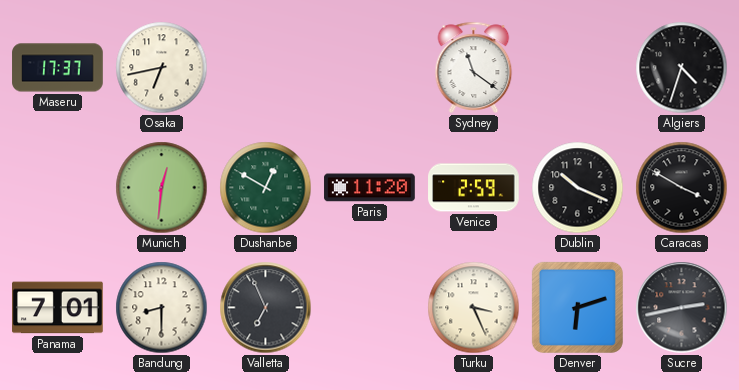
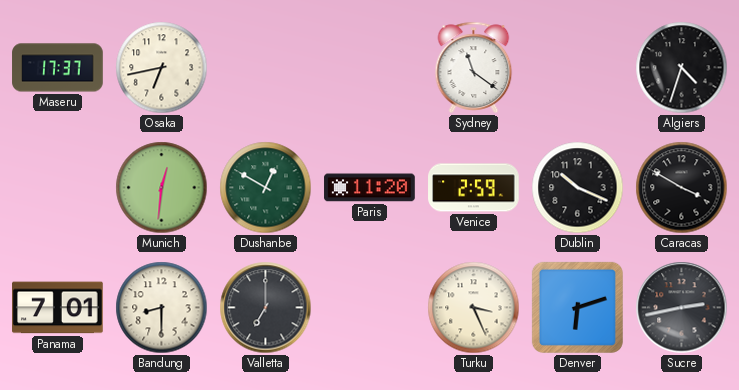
Valletta: 6:56 -> 7:00 (266, 308)
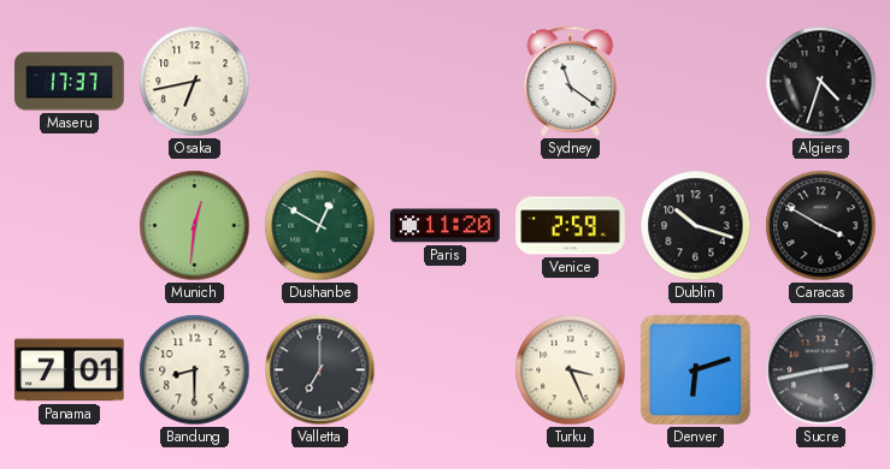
Dublin: 10:19 -> 10:18 (696, 226)
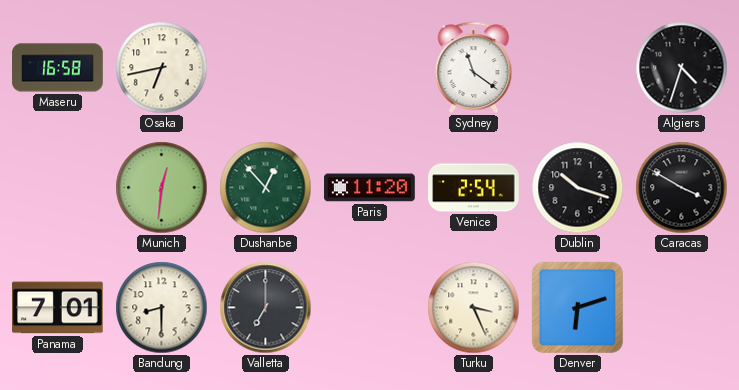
Maseru: 17:37 -> 16:58 (58, 68)
Dushanbe: 12:50 -> 12:53 (266, 188)
Venice: 2:59 -> 2:54 (474, 188)
Sucre: 2:43 -> none (821, 370)
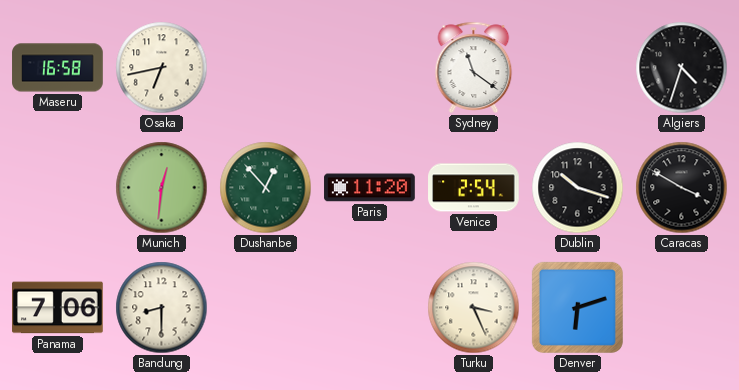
Panama: 7:01 -> 7:06 (58, 308)
Valletta: 7:00 -> none (266, 308)
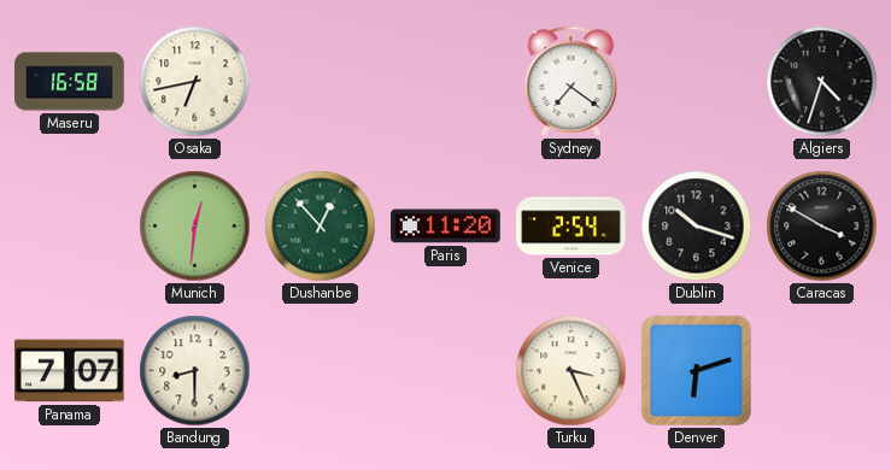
Sydney: 11:21 -> 7:21 (571, 81)
Panama: 7:06 -> 7:07 (70, 371)
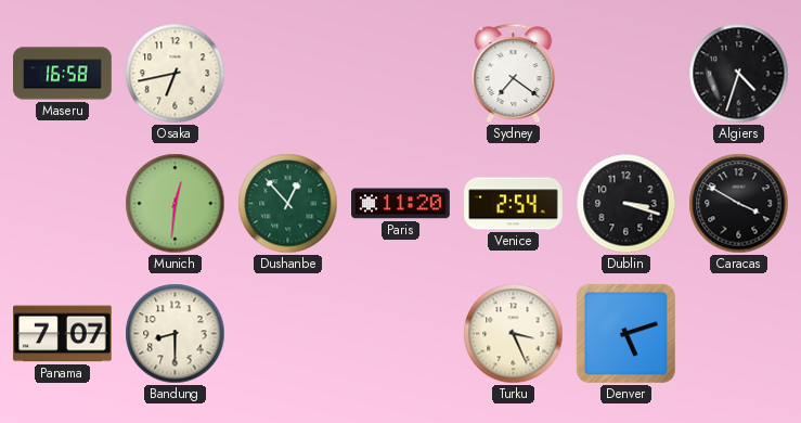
Dublin: 10:18 -> 3:18 (626, 204)
Denver: 6:12 -> 5:12 (625, 333)
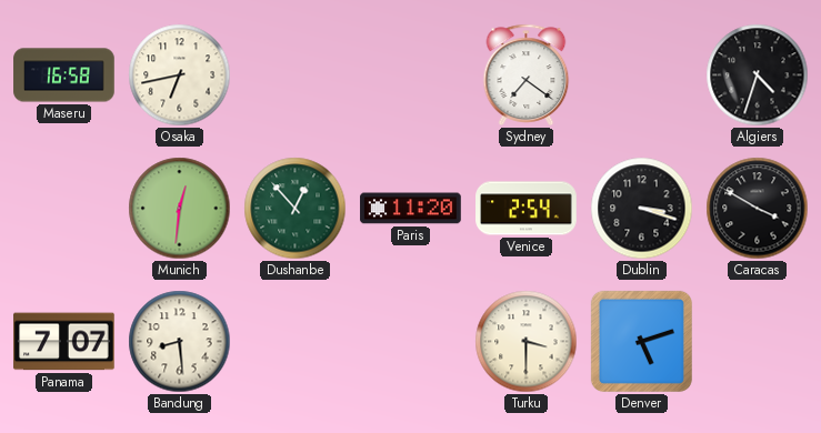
Bandung: 8:30 -> 8:29 (180, 342)
Turku: 3:26 -> 3:30 (527, 342)
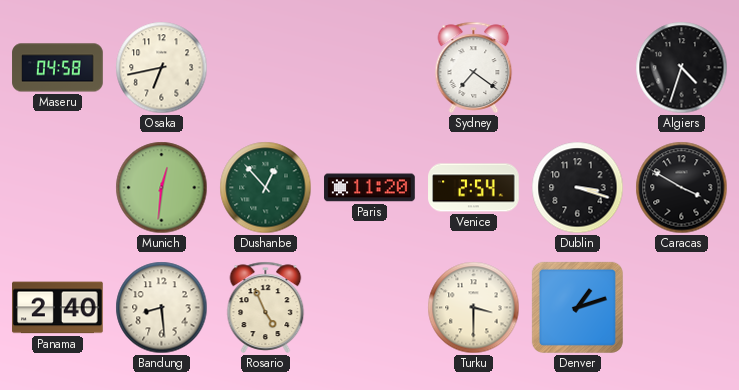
Maseru: 16:58 -> 04:58 (58, 68)
Panama: 7:07 -> 2:40 (58, 308)
Rosario: none -> 4:56 (266, 307)
Denver: 5:12 -> 1:12 (577, 307)
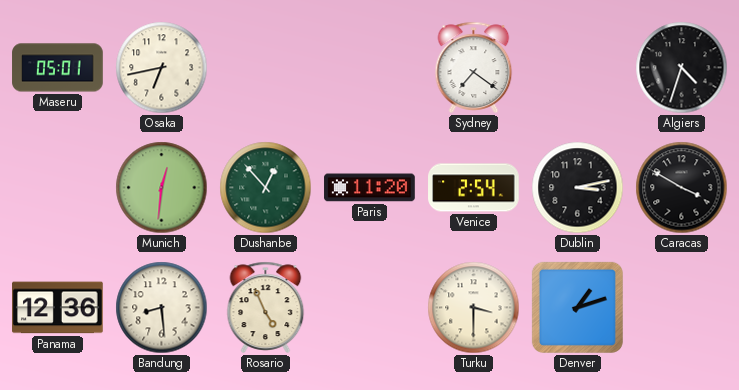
Maseru: 04:58 -> 05:01 (58, 68)
Dublin: 3:18 -> 3:13 (578, 188)
Panama: 2:40 -> 12:36 (58, 308)
